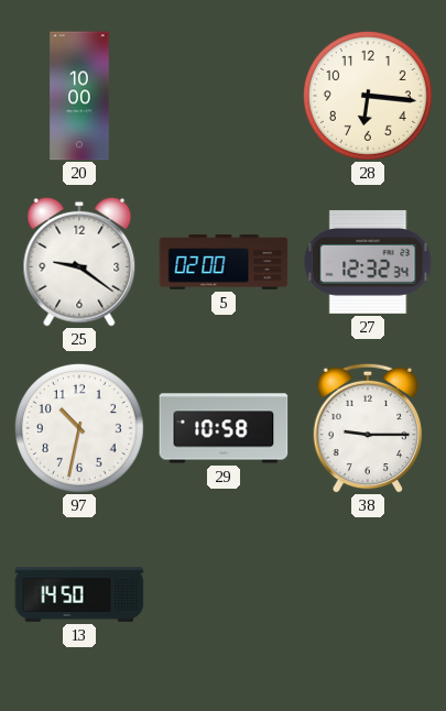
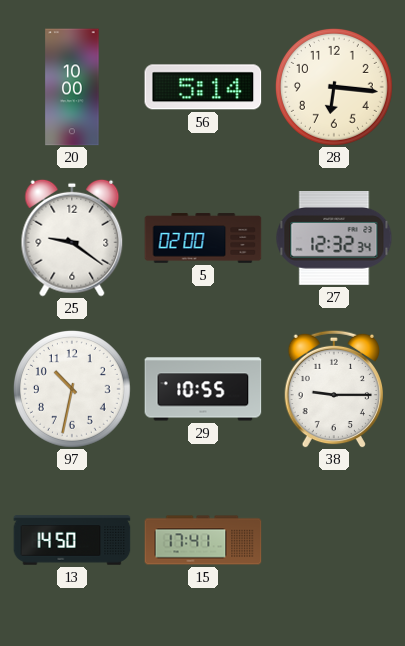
56: none -> 5:14 (203, 87)
29: 10:58 -> 10:55 (203, 389)
15: none -> 17:41 (203, 540)
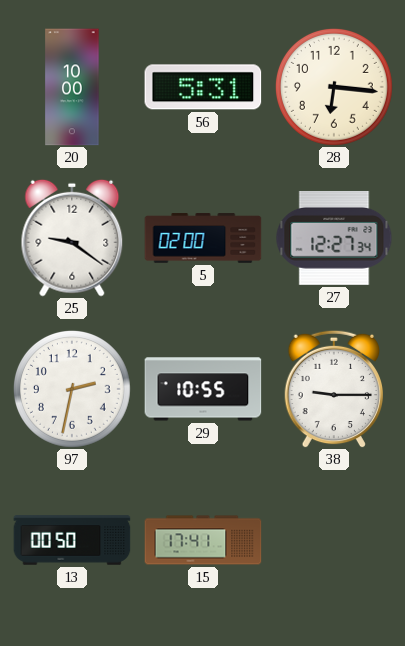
56: 5:14 -> 5:31 (203, 87)
27: 12:32 -> 12:27 (334, 238)
97: 10:32 -> 2:32 (72, 389)
13: 14:50 -> 00:50 (72, 540)
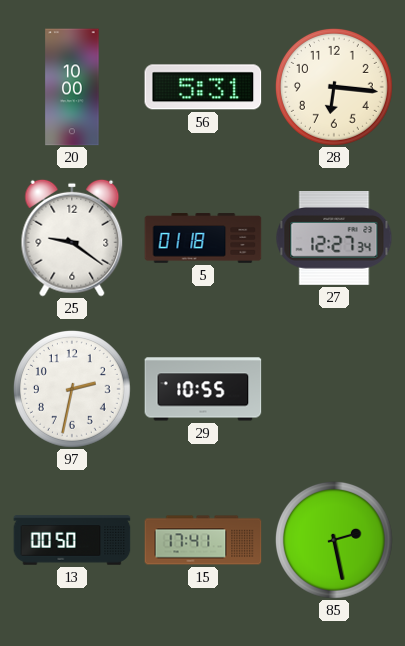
5: 02:00 -> 01:18 (203, 238)
38: 9:15 -> none (333, 389)
85: none -> 2:28 (334, 540)
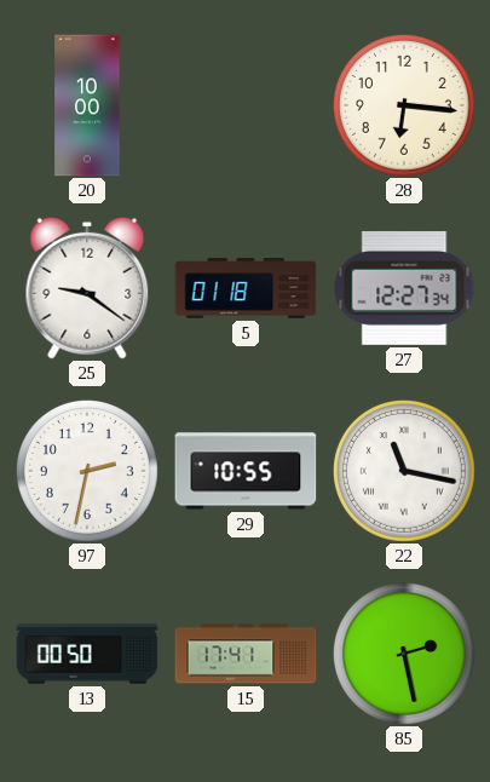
56: 5:31 -> none (203, 87)
22: none -> 11:17 (404, 471)
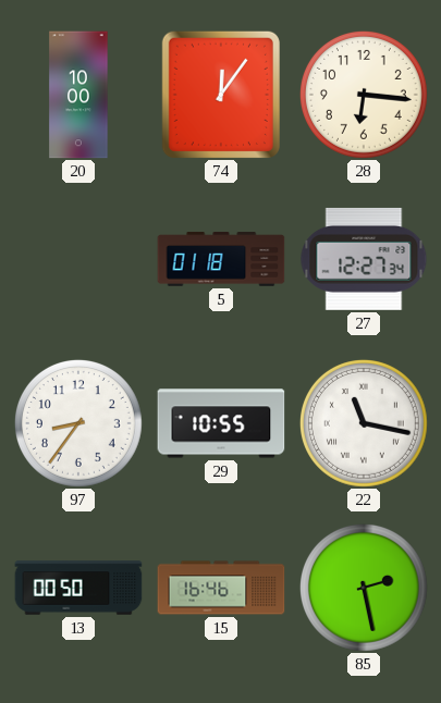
74: none -> 12:06 (221, 95)
25: 9:21 -> none (87, 288)
97: 2:32 -> 8:36 (78, 423)
15: 17:41 -> 16:46 (221, 588)
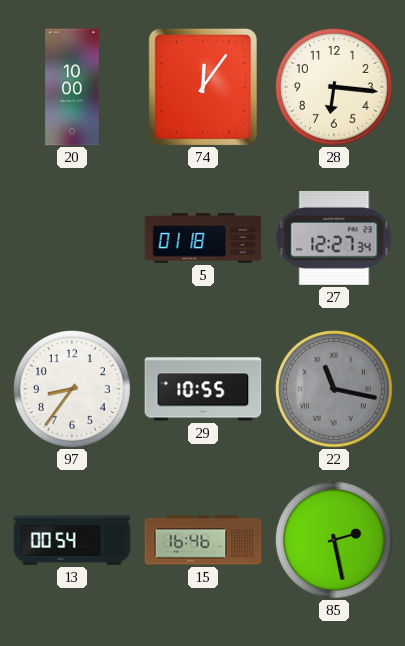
22 dial: white -> grey (334, 389)
13: 00:50 -> 00:54 (72, 540)
